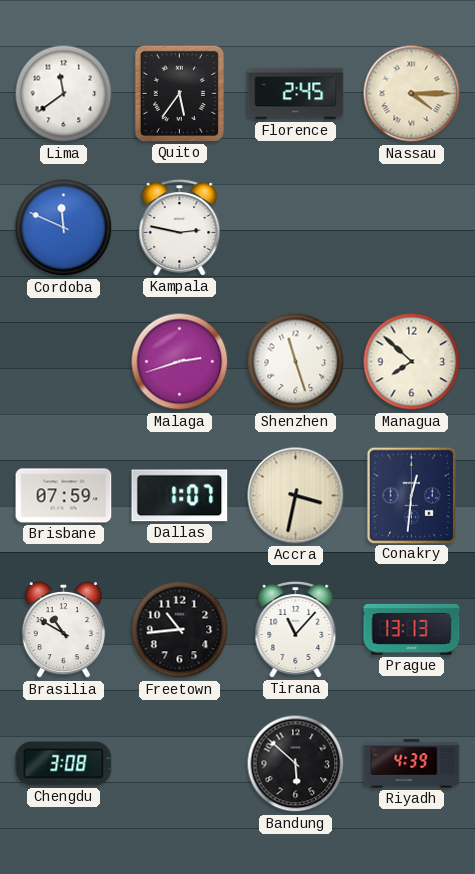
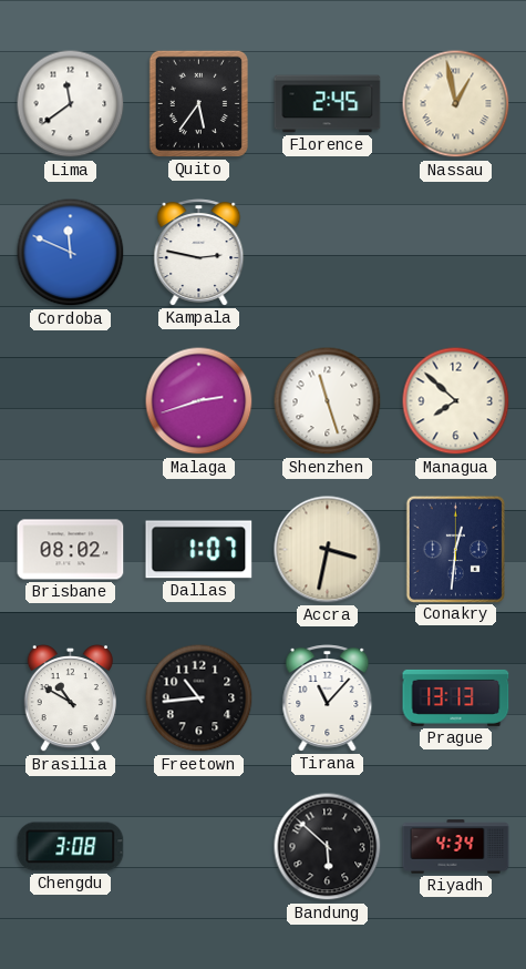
Nassau: 4:15 -> 12:58 (456, 104)
Brisbane: 07:59 -> 08:02 (71, 550)
Riyadh: 4:39 -> 4:34 (456, 847)
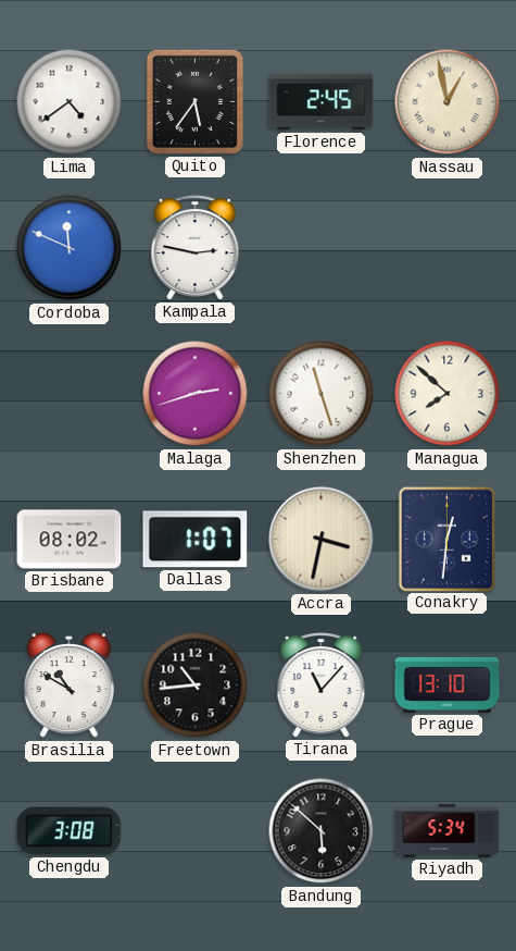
Lima: 11:39 -> 4:39 (70, 102)
Prague: 13:13 -> 13:10 (448, 684)
Riyadh: 4:34 -> 5:34 (448, 831)
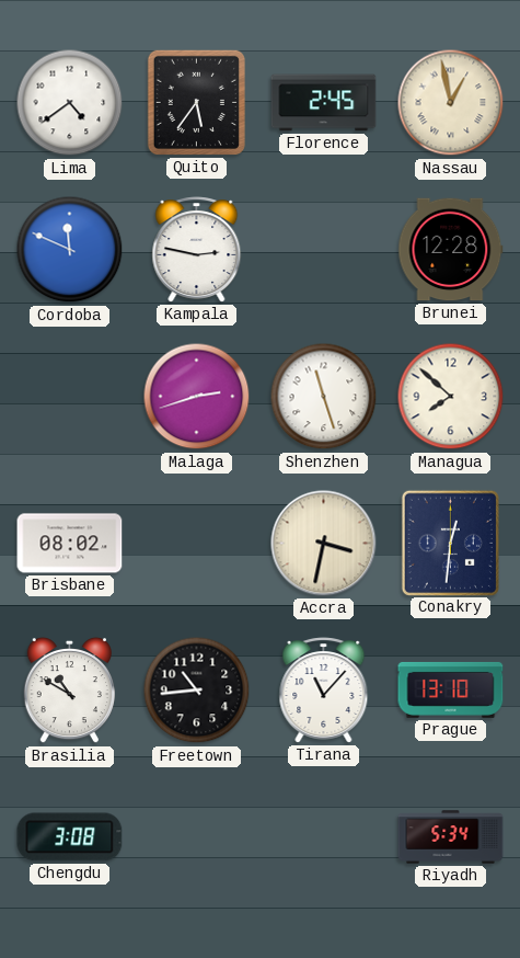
Brunei: none -> 12:28 (451, 250)
Dallas: 1:07 -> none (196, 540)
Bandung: 5:52 -> none (322, 831)
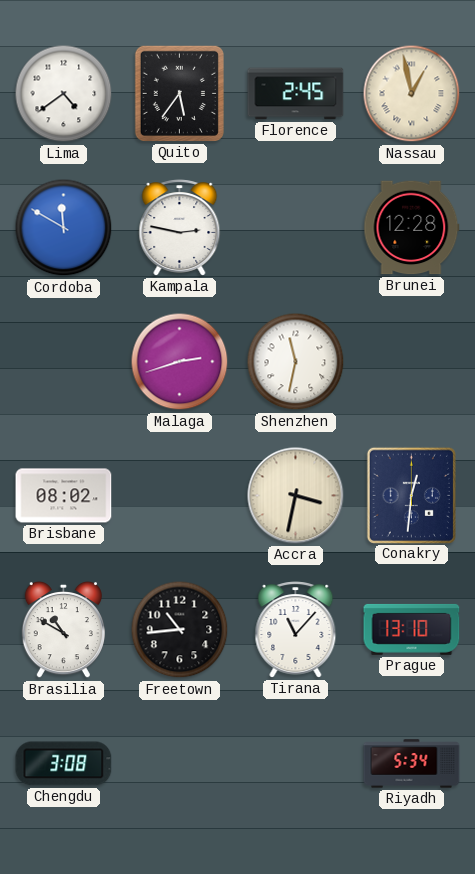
Cordoba: 11:49 -> 11:50 (64, 228)
Shenzhen: 11:27 -> 11:32 (296, 362)
Managua: 7:52 -> none (451, 397)
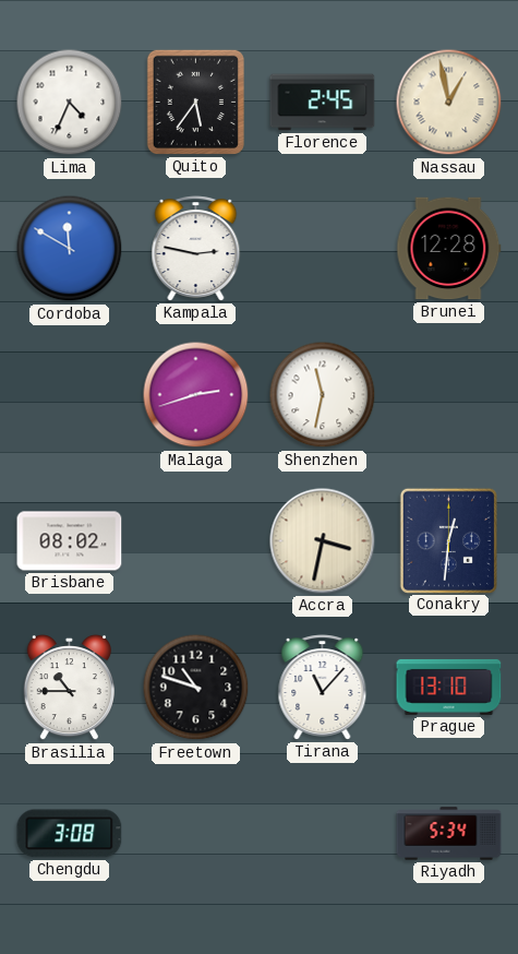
Lima: 4:39 -> 4:34 (70, 103)
Brasilia: 10:50 -> 10:45 (69, 688)
Freetown: 10:44 -> 10:48 (196, 688)
